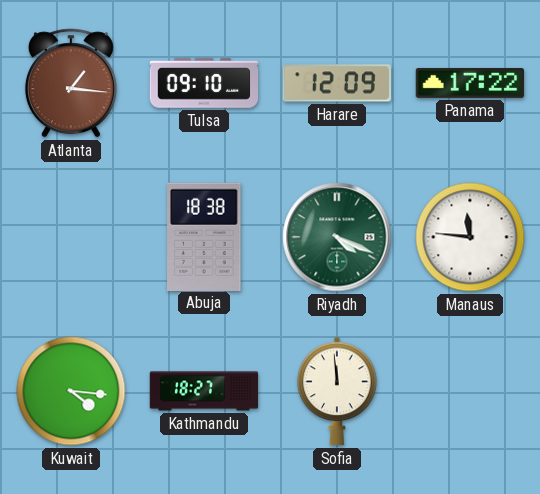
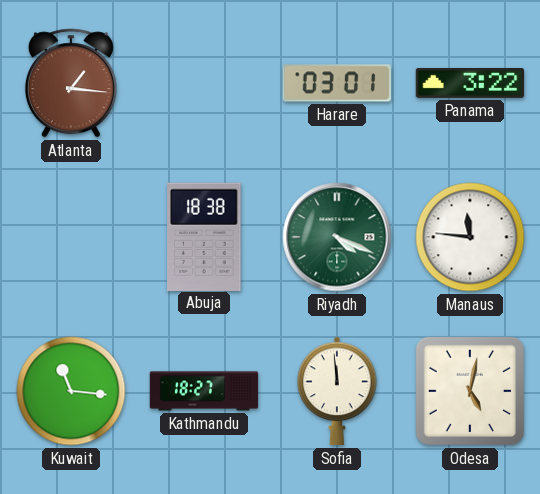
Tulsa: 09:10 -> none (204, 83)
Harare: 12:09 -> 03:01 (336, 83)
Panama: 17:22 -> 3:22 (470, 83)
Kuwait: 4:16 -> 11:16 (71, 391)
Odesa: none -> 5:02 (470, 391)
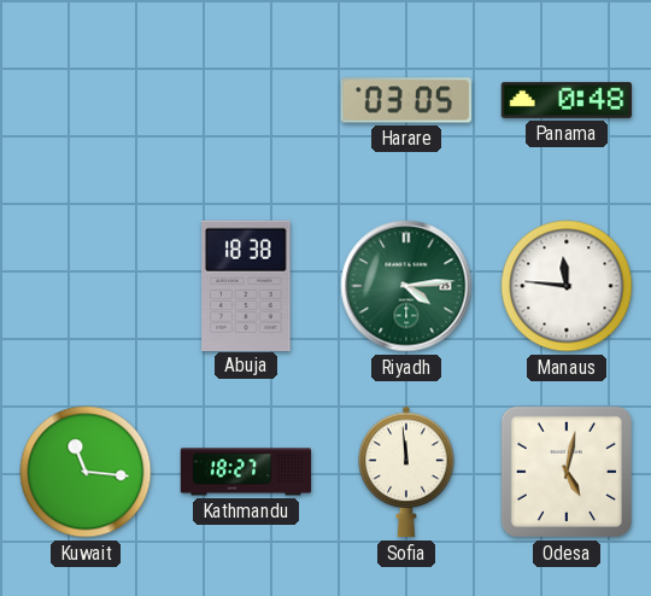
Atlanta: 1:16 -> none (71, 83)
Harare: 03:01 -> 03:05 (405, 100)
Panama: 3:22 -> 0:48 (567, 100)
Riyadh: 4:19 -> 4:14 (406, 286)
